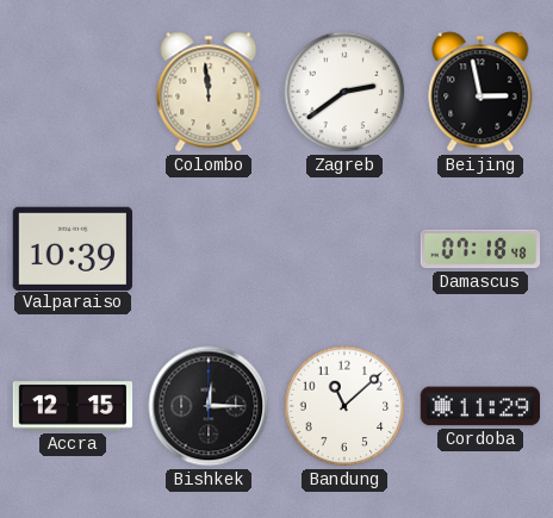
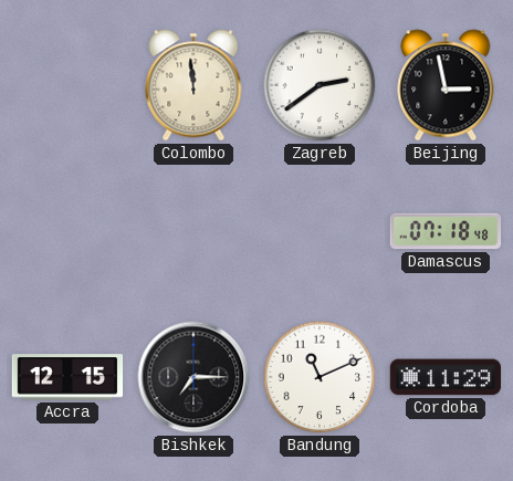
Valparaiso: 10:39 -> none (72, 248)
Bishkek: 12:15 -> 7:15 (193, 377)
Bandung: 11:08 -> 11:11 (320, 377)
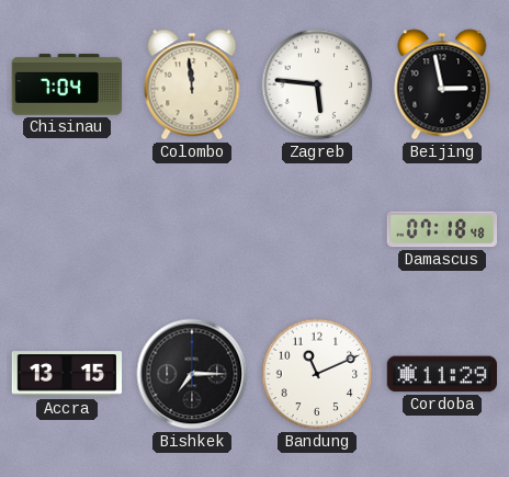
Chisinau: none -> 7:04 (67, 84)
Zagreb: 2:39 -> 5:46 (317, 84)
Accra: 12:15 -> 13:15 (67, 374)
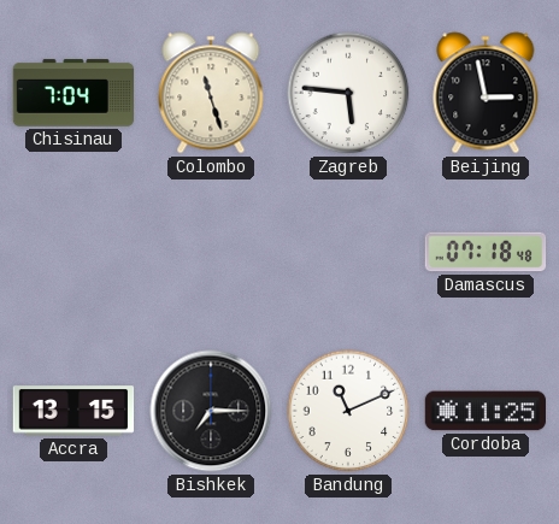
Colombo: 11:59 -> 11:27 (211, 93)
Cordoba: 11:29 -> 11:25 (484, 411)
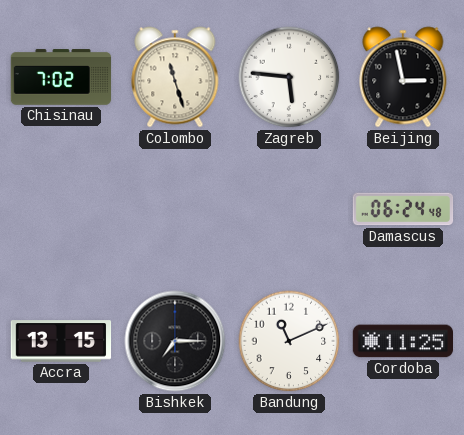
Chisinau: 7:04 -> 7:02 (61, 77)
Damascus: 07:18 -> 06:24 (403, 209)
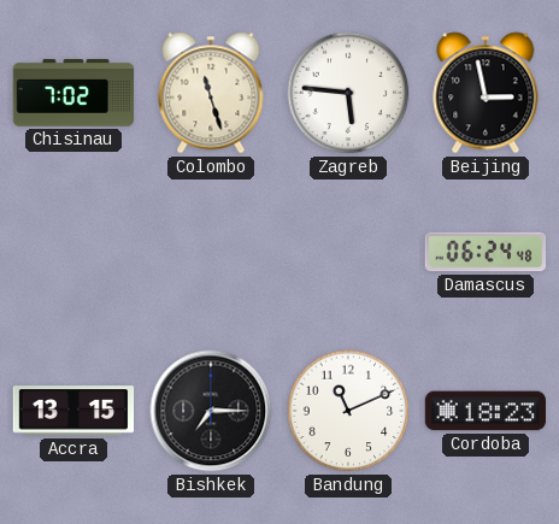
Cordoba: 11:25 -> 18:23 (484, 411)
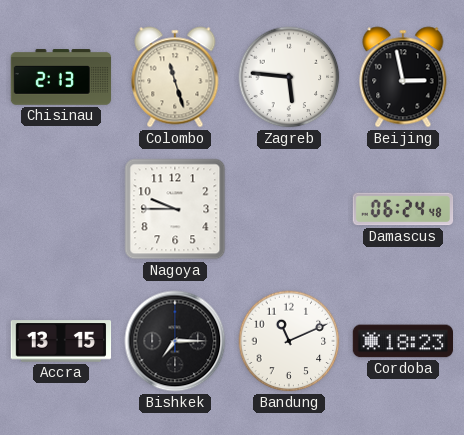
Chisinau: 7:02 -> 2:13 (61, 77)
Nagoya: none -> 9:45 (175, 209)
